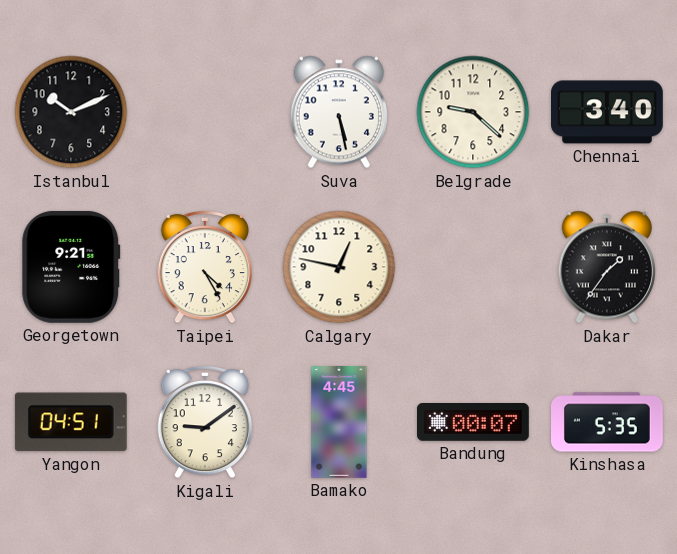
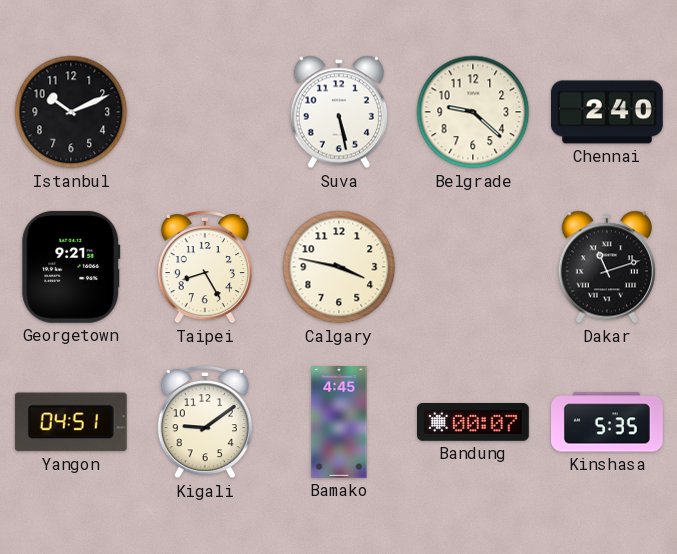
Chennai: 3:40 -> 2:40 (607, 112)
Taipei: 4:25 -> 8:25 (205, 267)
Calgary: 12:47 -> 3:47 (339, 267)
Dakar: 1:36 -> 11:12 (607, 267)
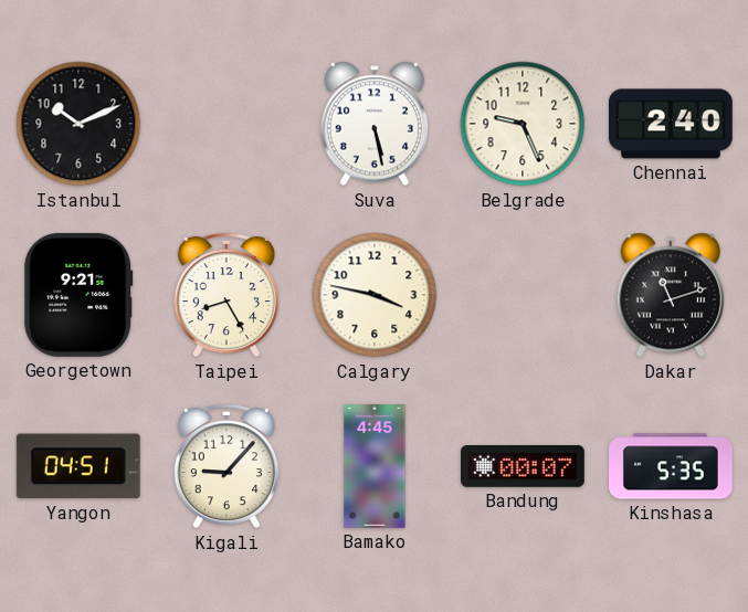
Belgrade: 9:22 -> 9:26 (523, 124)
Kigali: 9:09 -> 9:07 (226, 466)
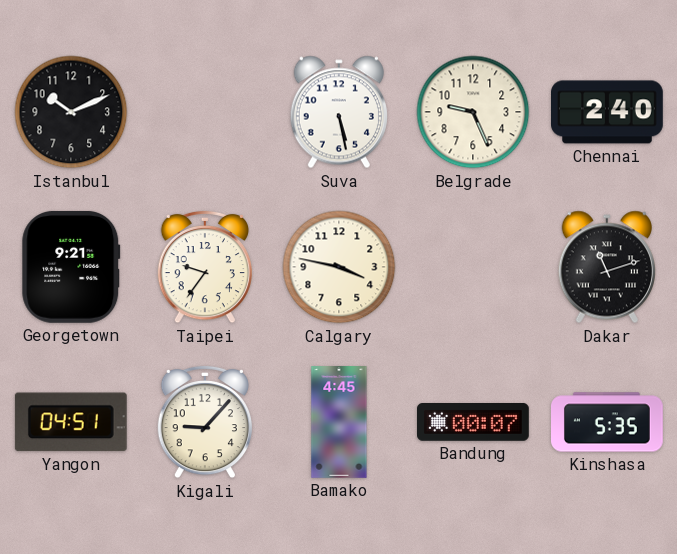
Taipei: 8:25 -> 9:36 (205, 267)
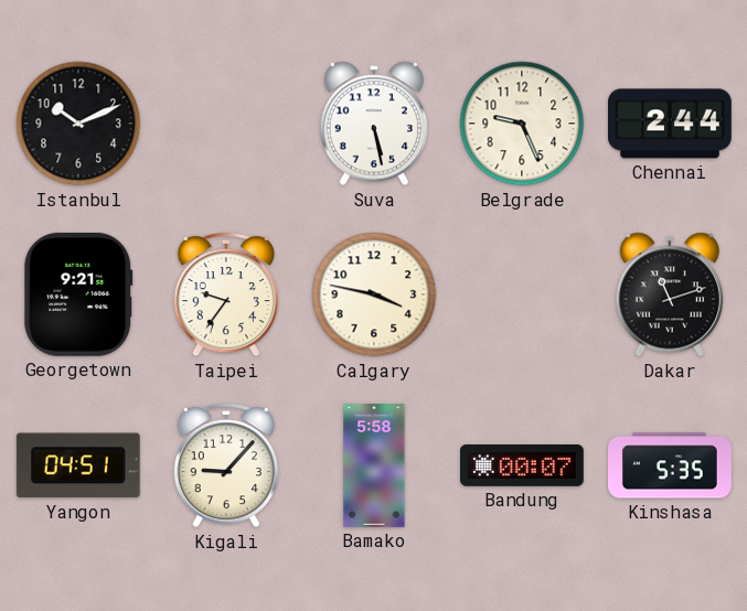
Chennai: 2:40 -> 2:44 (670, 124)
Bamako: 4:45 -> 5:58 (374, 465)
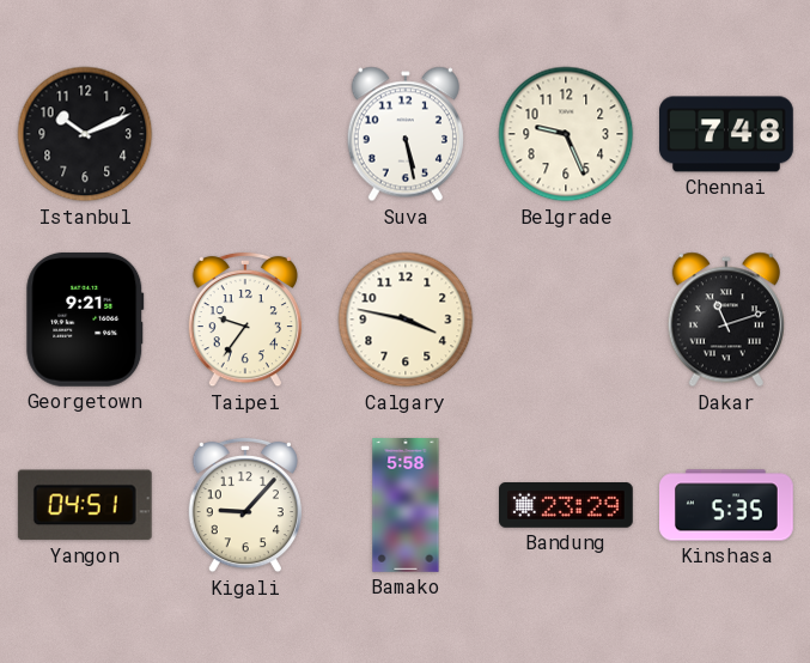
Chennai: 2:44 -> 7:48 (726, 134)
Bandung: 00:07 -> 23:29 (567, 506)
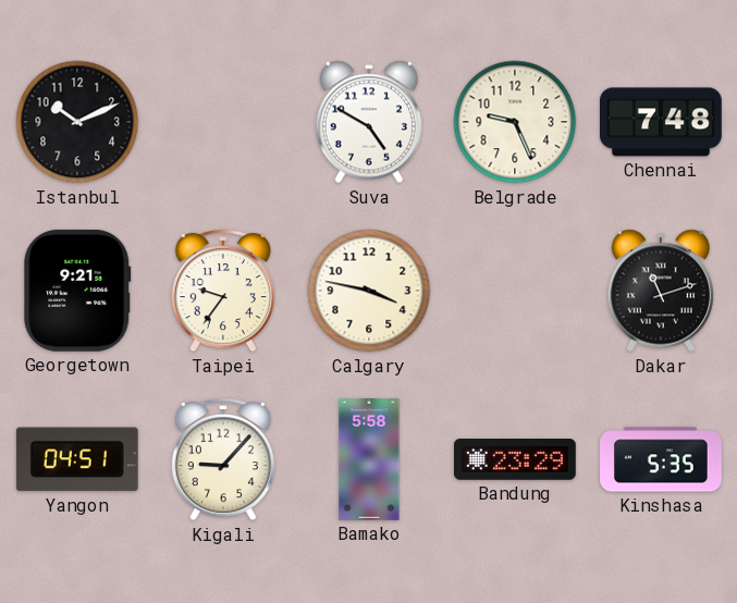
Suva: 5:28 -> 4:50 (369, 122)
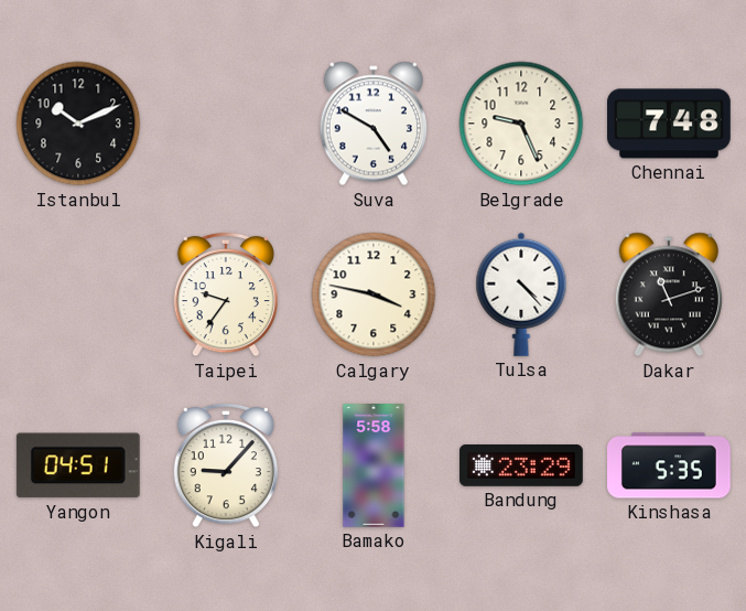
Georgetown: 9:21 -> none (77, 291)
Tulsa: none -> 4:23 (521, 294)
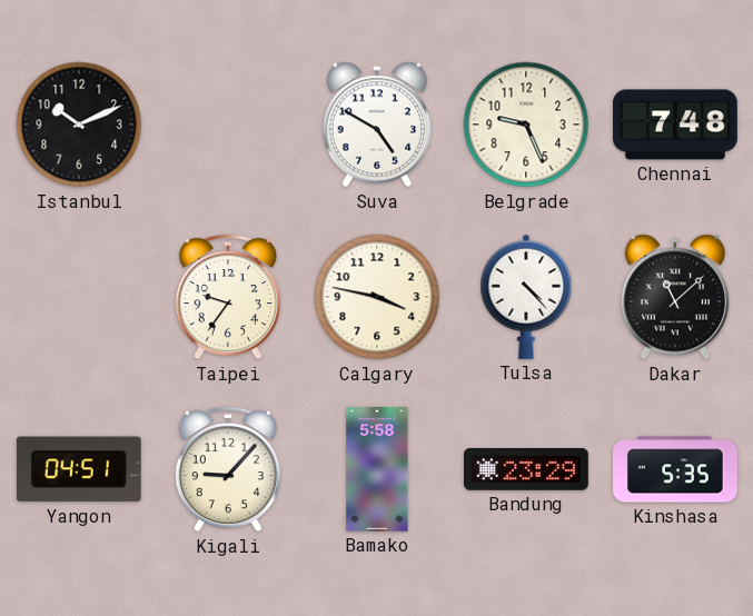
Dakar: 11:12 -> 11:08 (675, 297)
